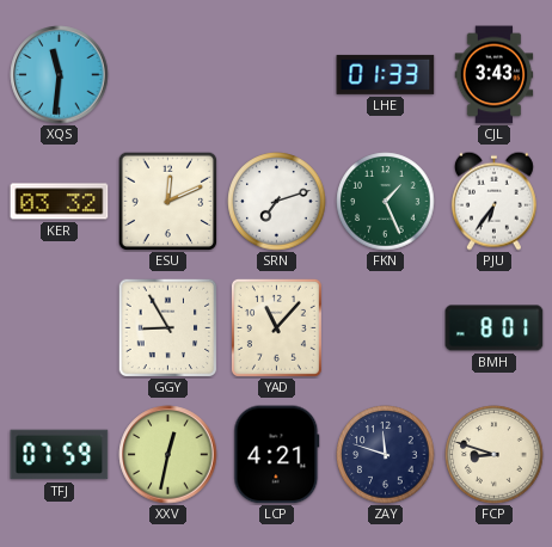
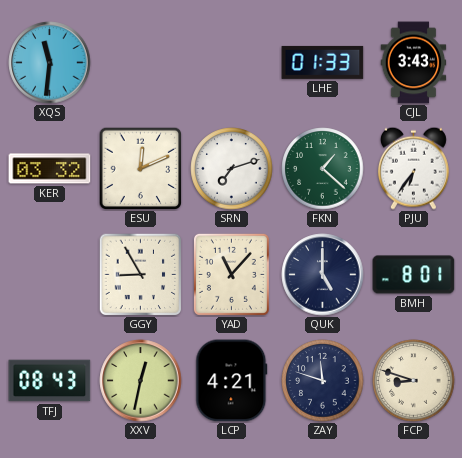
FKN: 1:26 -> 1:22 (323, 169)
QUK: none -> 5:00 (323, 275)
TFJ: 07:59 -> 08:43 (50, 381)
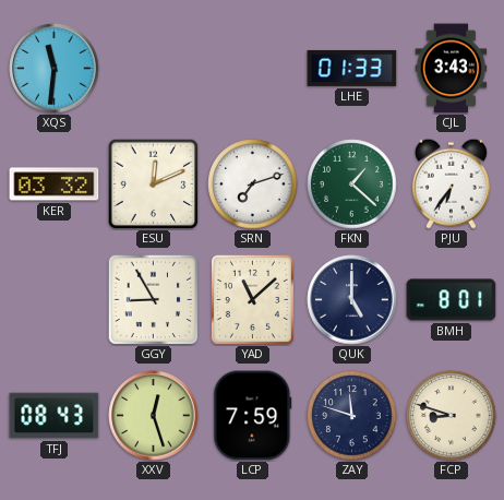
YAD: 11:07 -> 11:08 (252, 299)
XXV: 12:32 -> 12:27 (154, 416)
LCP: 4:21 -> 7:59 (253, 416)
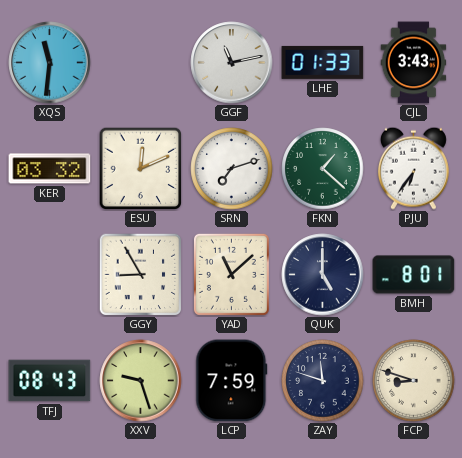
GGF: none -> 11:13 (232, 63)
XXV: 12:27 -> 9:27 (141, 381)
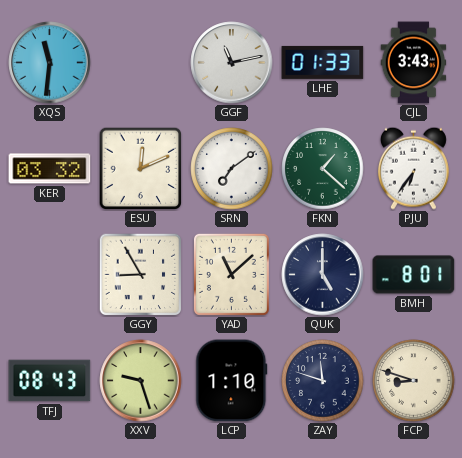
SRN: 7:12 -> 7:09 (232, 169)
LCP: 7:59 -> 1:10 (232, 381)
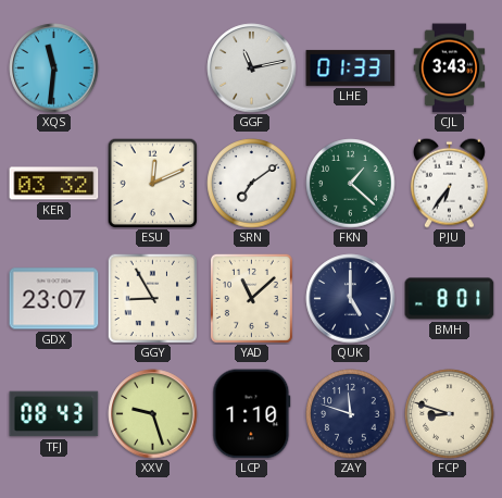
GDX: none -> 23:07 (54, 299)
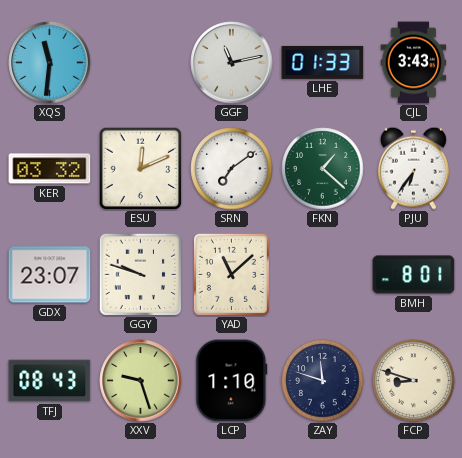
GGY: 8:55 -> 9:48 (140, 275)
QUK: 5:00 -> none (351, 299)
